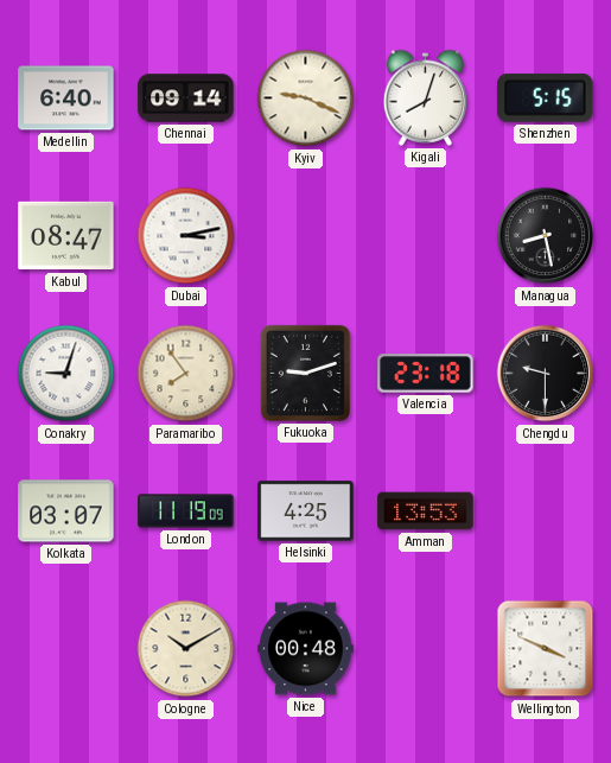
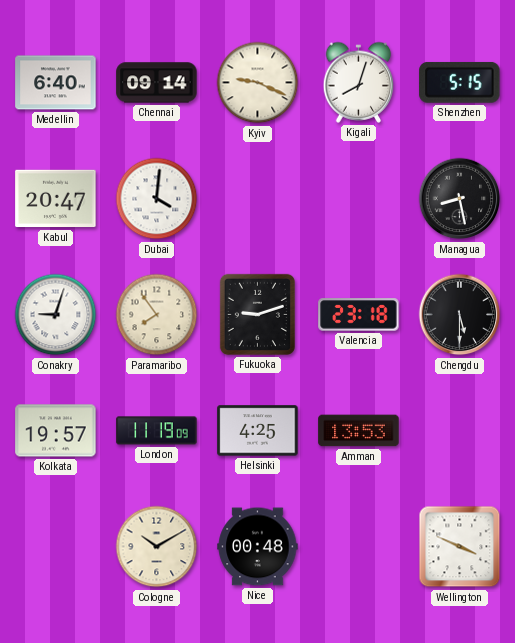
Kabul: 08:47 -> 20:47 (56, 199)
Dubai: 3:13 -> 4:01 (157, 199)
Chengdu: 9:30 -> 5:30 (460, 315)
Kolkata: 03:07 -> 19:57 (56, 431)
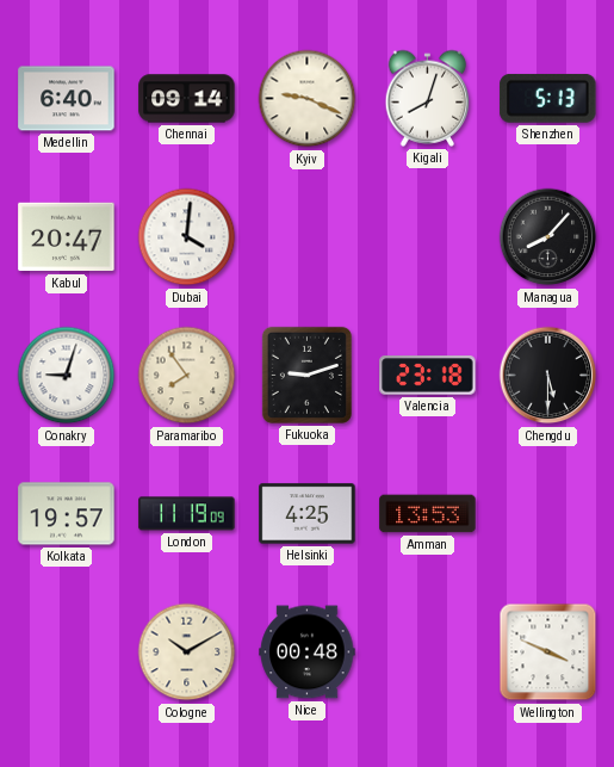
Shenzhen: 5:15 -> 5:13 (548, 98)
Managua: 8:28 -> 8:07 (548, 237)
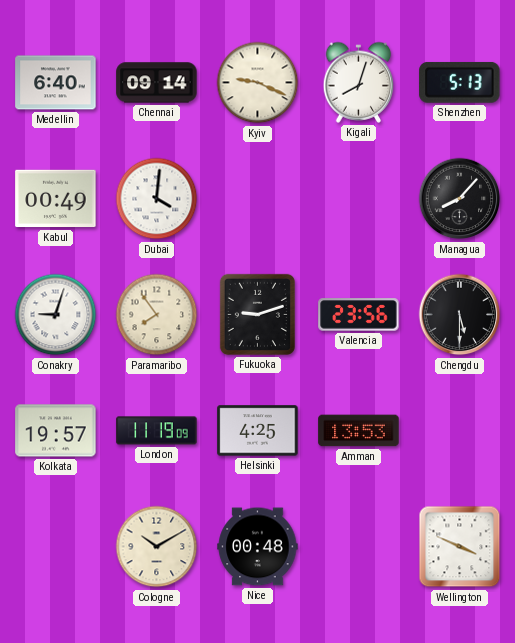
Kabul: 20:47 -> 00:49 (56, 199)
Valencia: 23:18 -> 23:56 (359, 315)
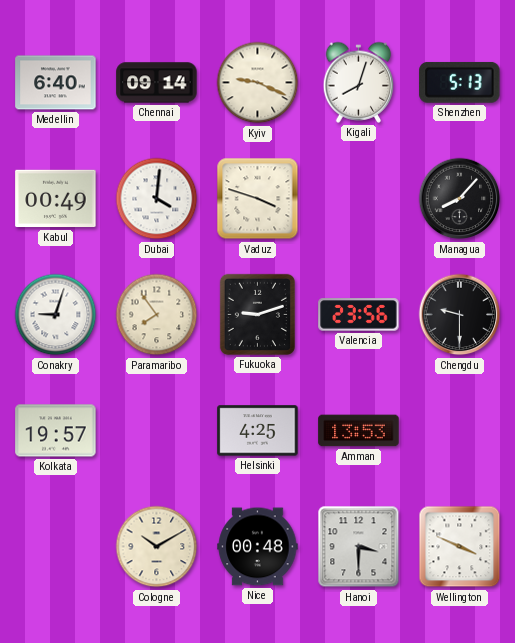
Vaduz: none -> 3:48 (258, 199)
Chengdu: 5:30 -> 9:30 (460, 315)
London: 11:19 -> none (157, 431)
Hanoi: none -> 3:30 (359, 547)
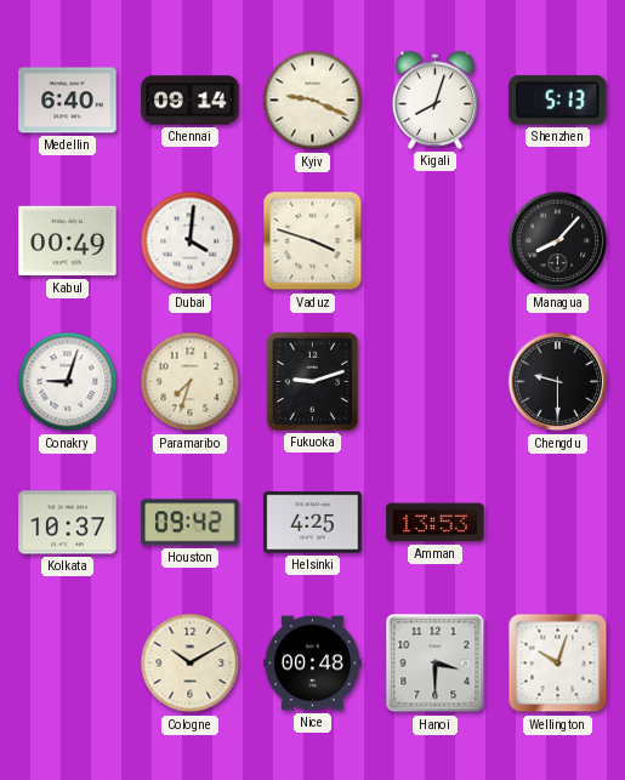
Paramaribo: 7:54 -> 7:33 (191, 382)
Valencia: 23:56 -> none (359, 315)
Kolkata: 19:57 -> 10:37 (68, 523)
Houston: none -> 09:42 (191, 523)
Wellington: 3:49 -> 10:03 (558, 664)
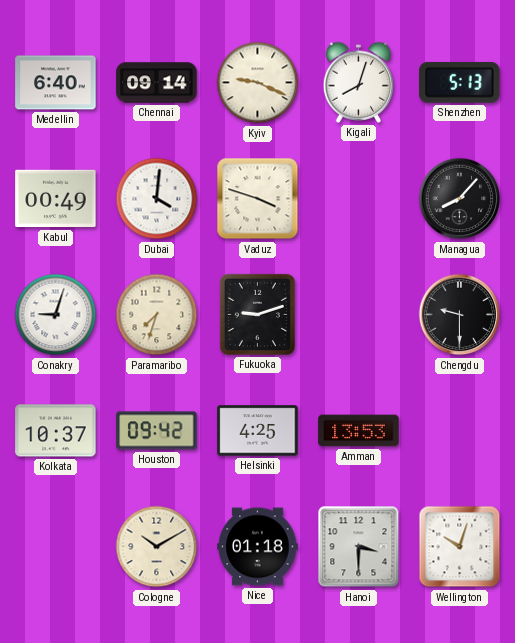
Nice: 00:48 -> 01:18 (258, 547)
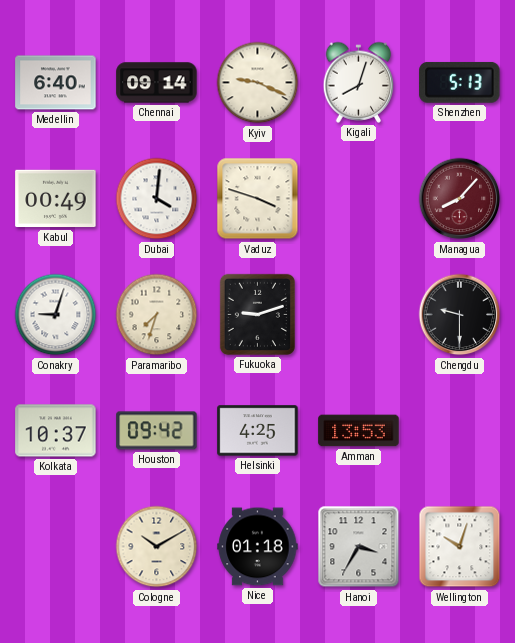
Managua dial: black -> burgundy (460, 199)
Hanoi: 3:30 -> 3:35 (359, 547)
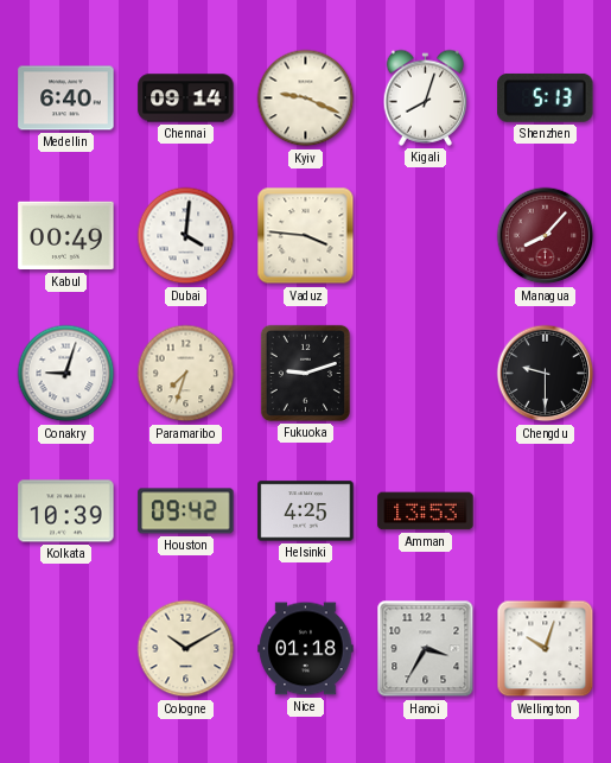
Vaduz: 3:48 -> 3:46 (306, 236)
Kolkata: 10:37 -> 10:39 (66, 511)
